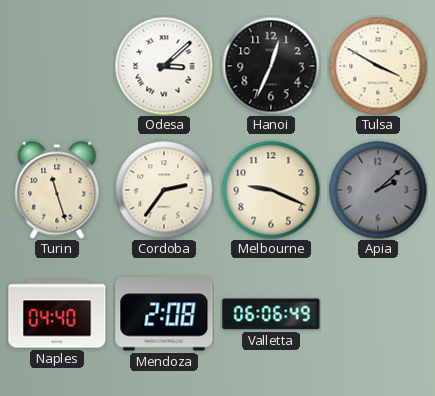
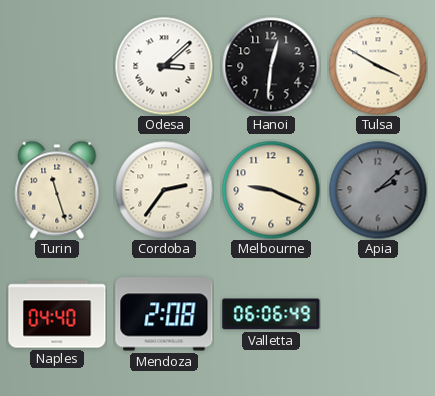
Hanoi: 12:34 -> 12:31 (271, 66)
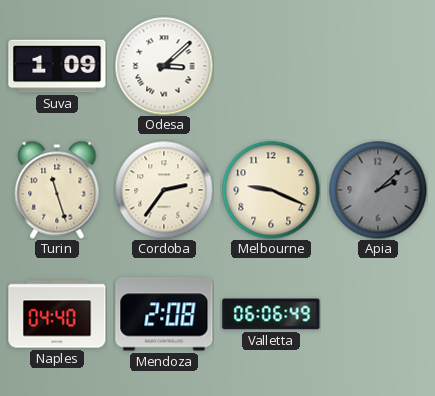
Suva: none -> 1:09 (57, 66)
Hanoi: 12:31 -> none (271, 66)
Tulsa: 3:50 -> none (378, 66)
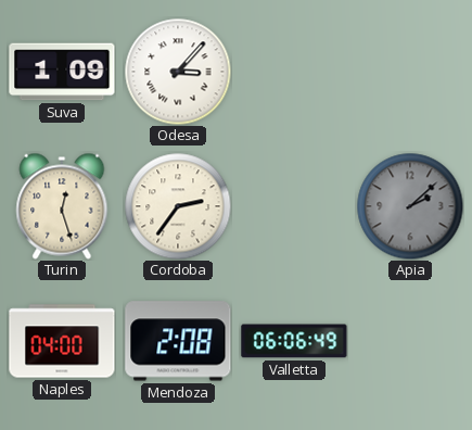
Odesa: 3:08 -> 3:07 (178, 72)
Turin: 11:27 -> 12:27 (62, 206)
Melbourne: 9:19 -> none (271, 190)
Naples: 04:40 -> 04:00 (62, 341)
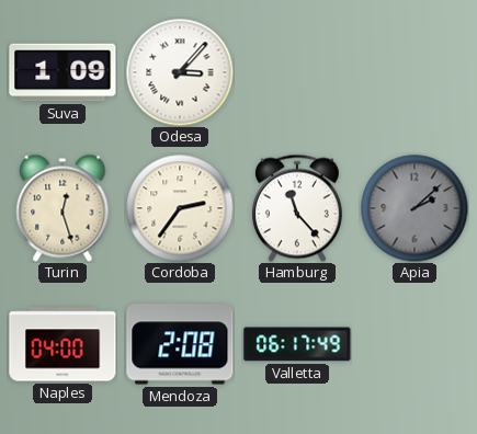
Hamburg: none -> 11:23 (297, 208)
Valletta: 06:06 -> 06:17 (297, 344)
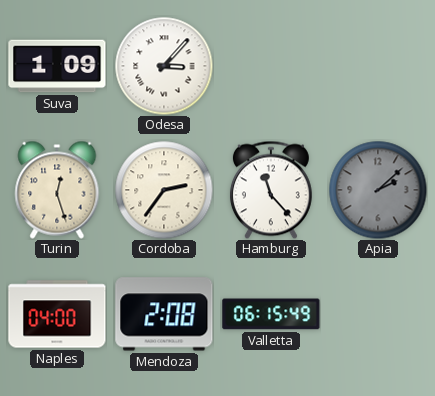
Valletta: 06:17 -> 06:15 (271, 314)
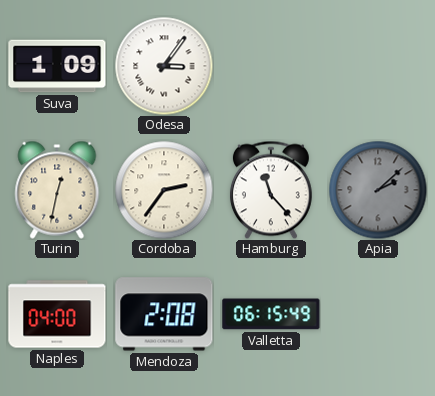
Odesa: 3:07 -> 3:06 (164, 66)
Turin: 12:27 -> 12:32 (57, 190)
